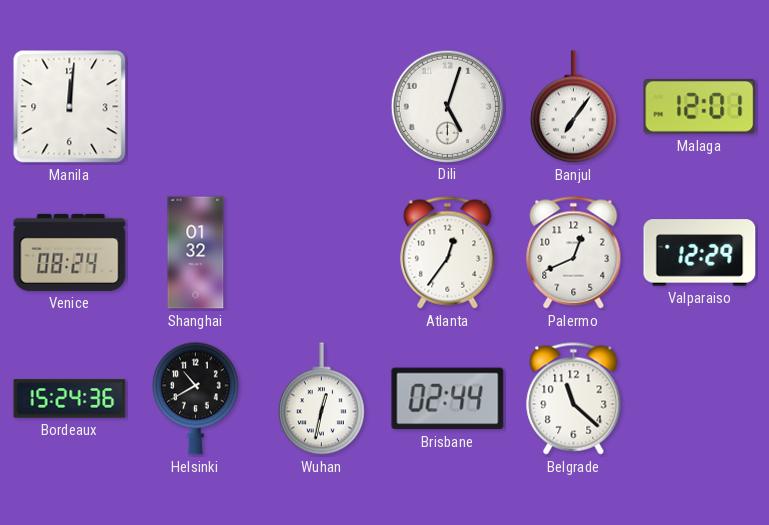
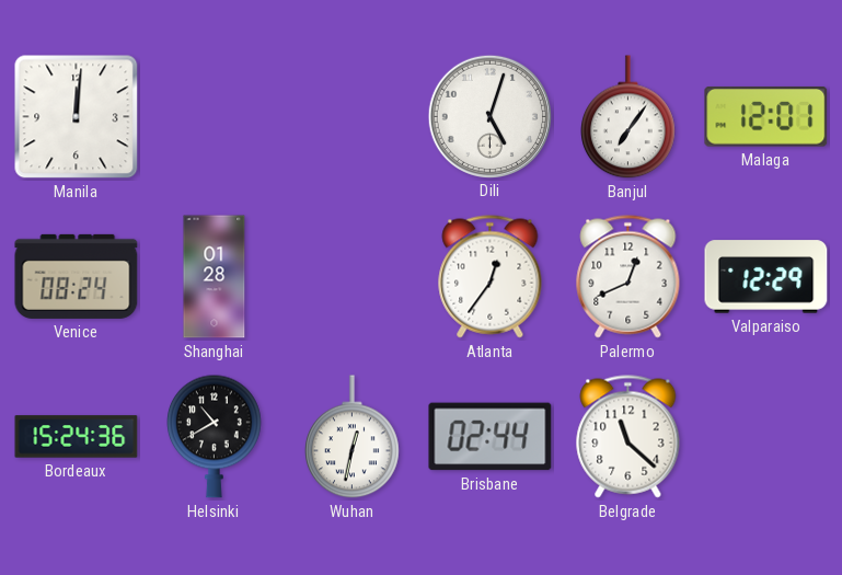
Shanghai: 01:32 -> 01:28 (215, 277)
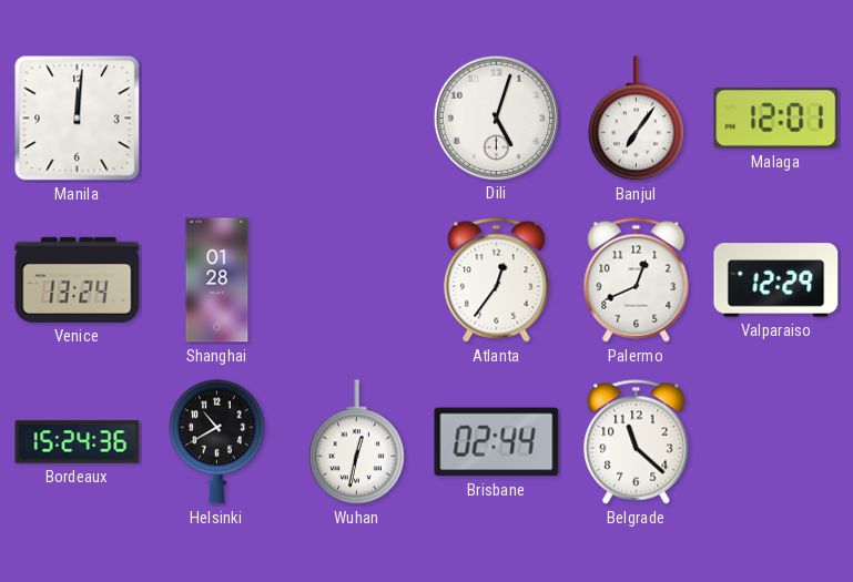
Venice: 08:24 -> 13:24 (78, 279)
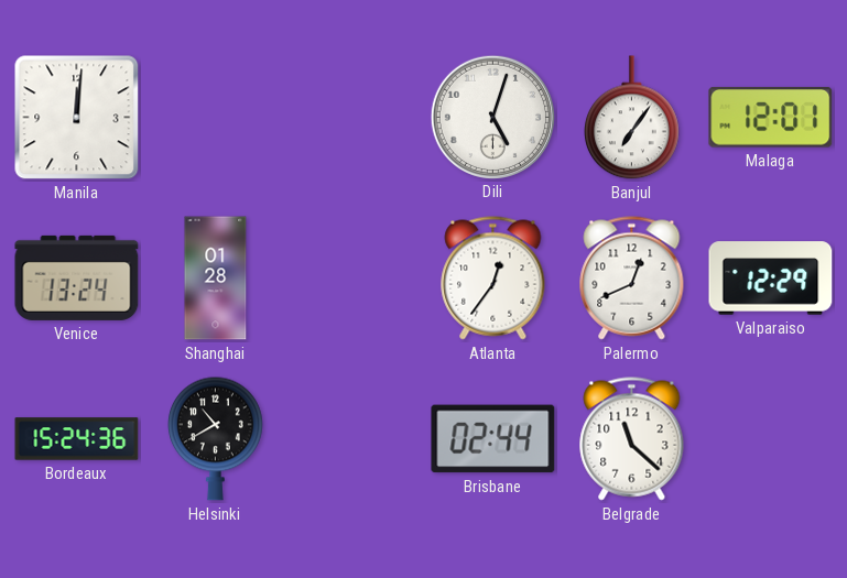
Wuhan: 12:32 -> none (357, 442)
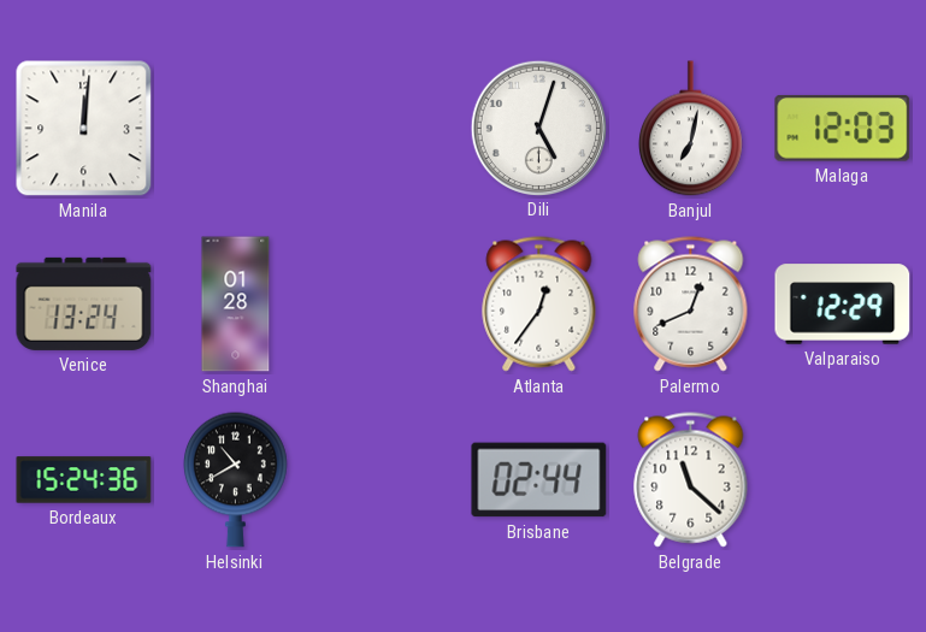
Banjul: 7:06 -> 7:02 (691, 129)
Malaga: 12:01 -> 12:03 (843, 129)
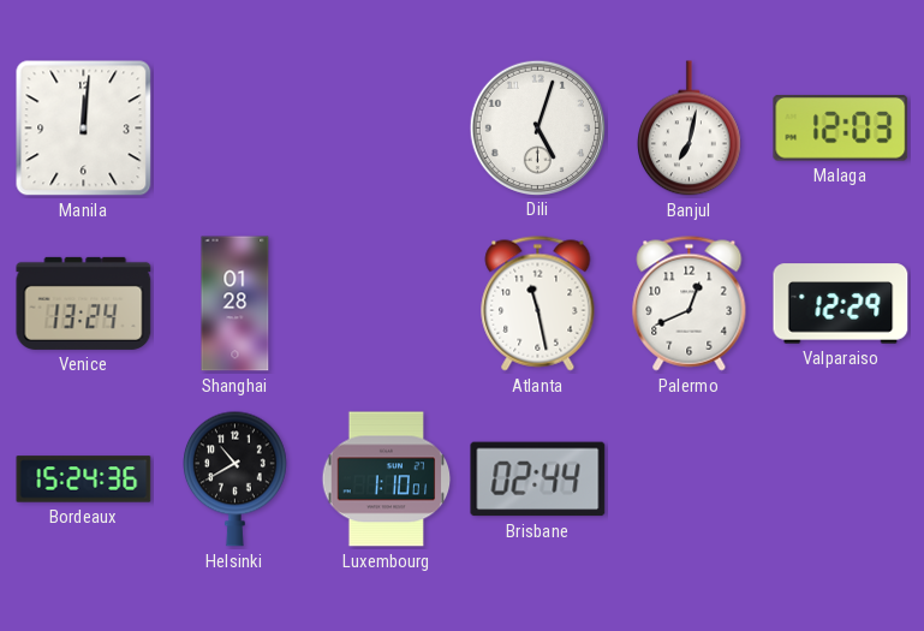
Atlanta: 12:36 -> 11:28 (538, 304)
Luxembourg: none -> 1:10 (387, 480)
Belgrade: 11:22 -> none (691, 480)
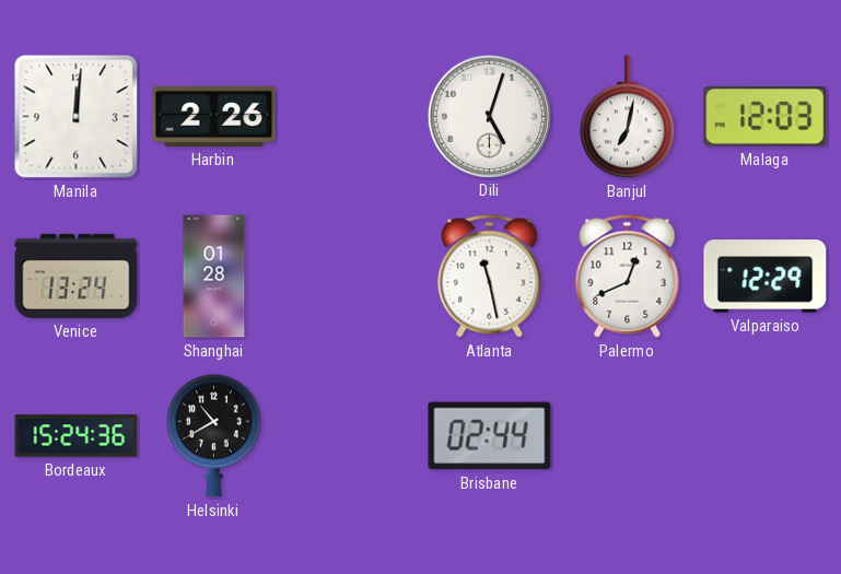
Harbin: none -> 2:26 (214, 116)
Luxembourg: 1:10 -> none (387, 480)
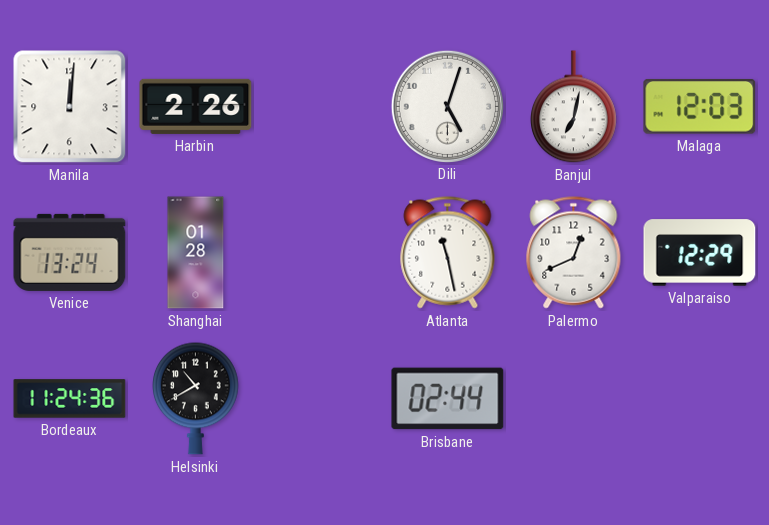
Bordeaux: 15:24 -> 11:24 (70, 399)
